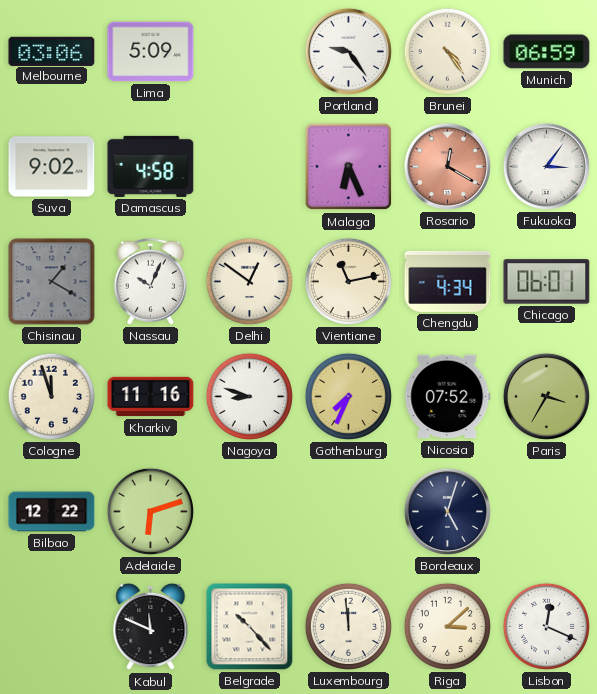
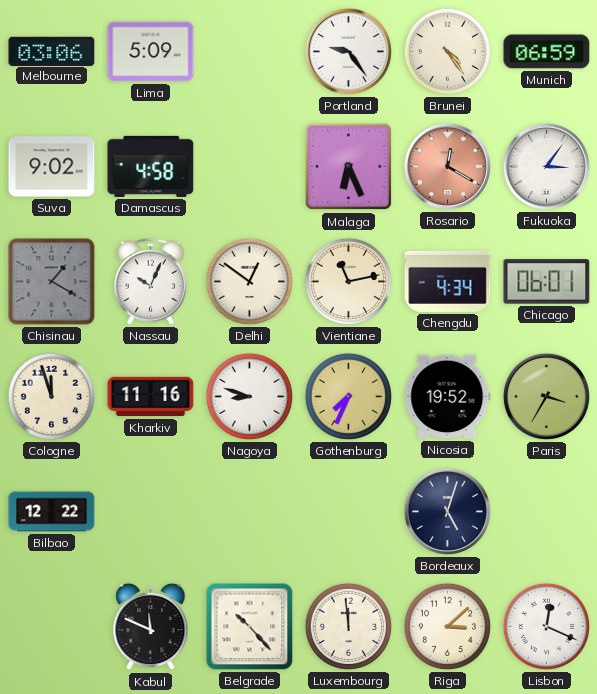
Nicosia: 07:52 -> 19:52 (448, 397)
Adelaide: 6:12 -> none (150, 511)
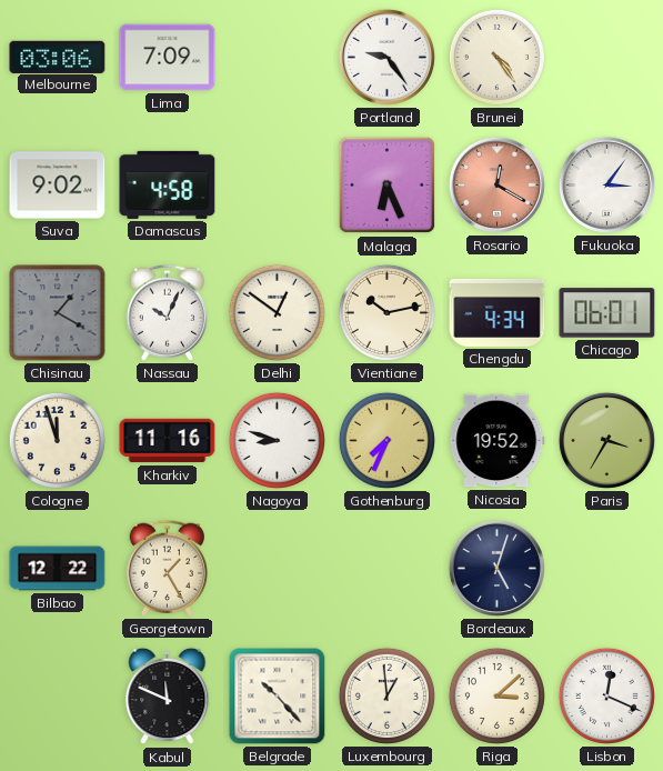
Lima: 5:09 -> 7:09 (168, 58)
Munich: 06:59 -> none (547, 52)
Vientiane: 11:13 -> 10:13 (386, 312)
Georgetown: none -> 1:25 (167, 568)
Luxembourg: 11:59 -> 12:59 (386, 695)
